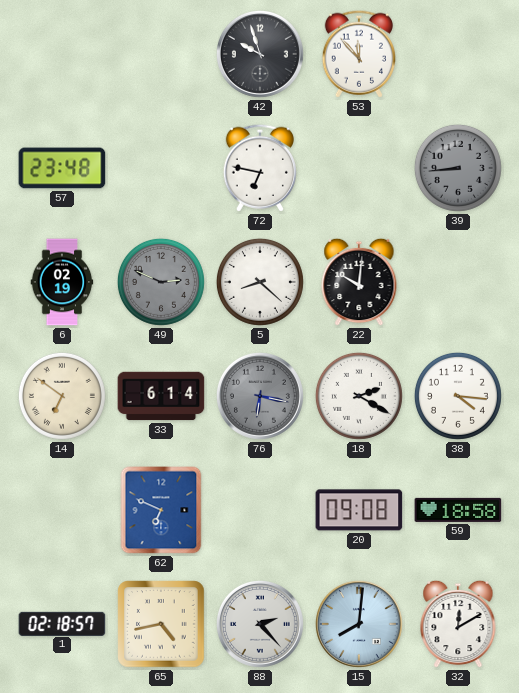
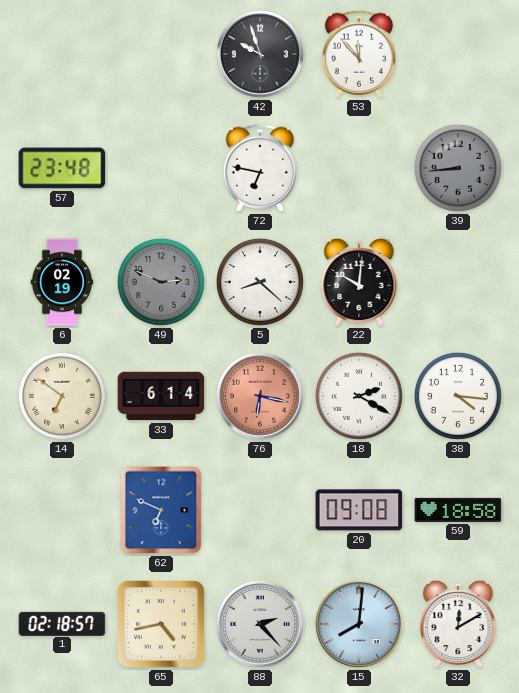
76 dial: grey -> salmon (260, 396)
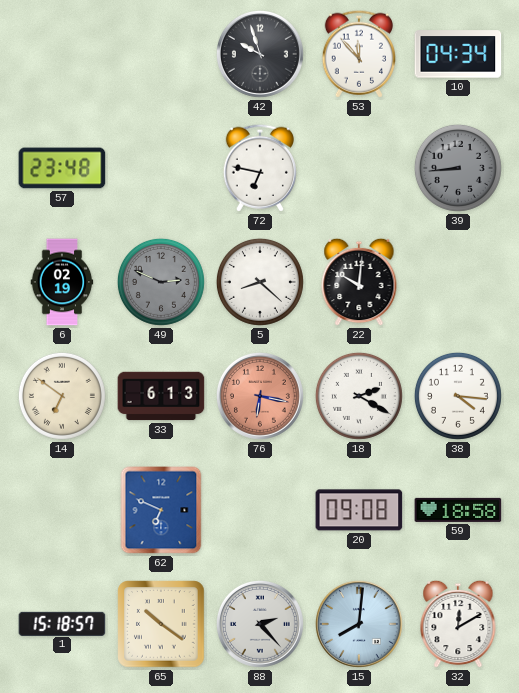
10: none -> 04:34 (458, 54)
33: 6:14 -> 6:13 (161, 396)
1: 02:18 -> 15:18 (62, 623)
65: 4:43 -> 10:21 (161, 624)
